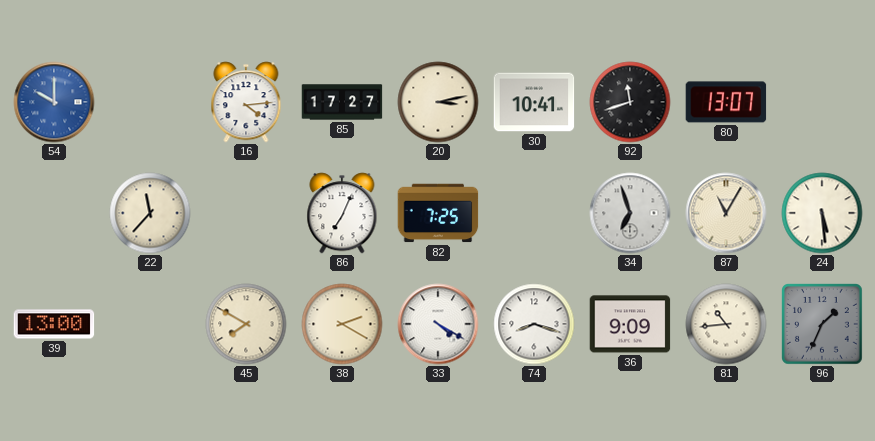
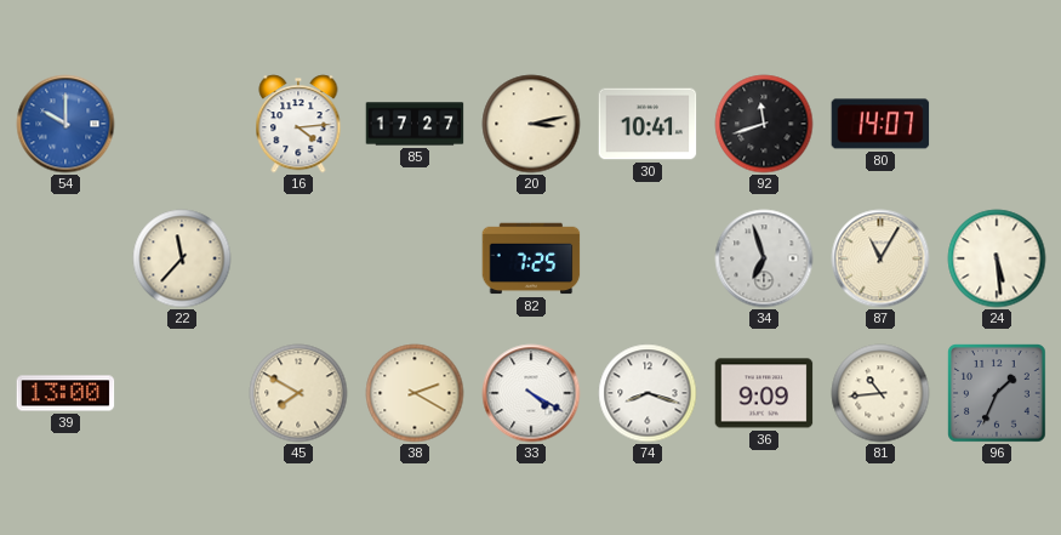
80: 13:07 -> 14:07 (880, 124)
86: 7:04 -> none (342, 213)
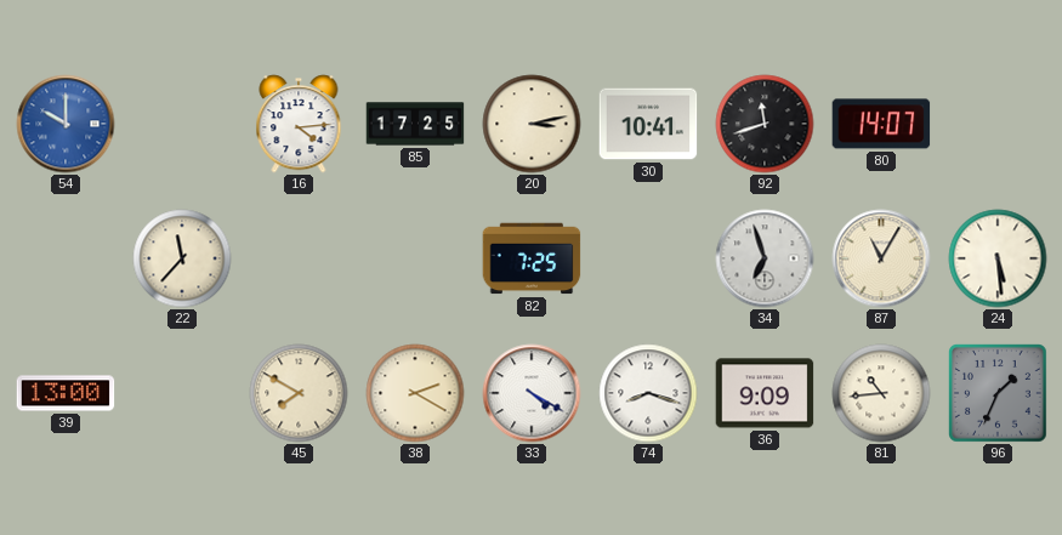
85: 17:27 -> 17:25 (415, 124)
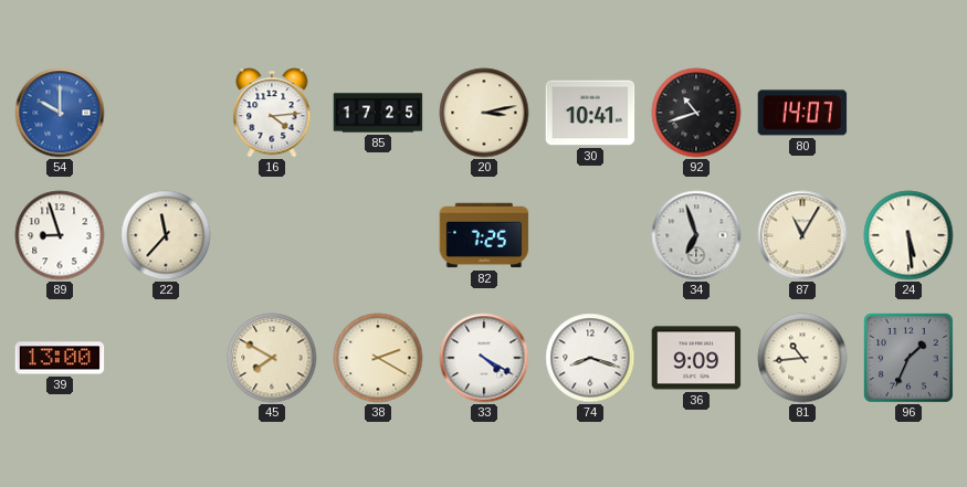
92: 11:42 -> 10:42 (696, 113)
89: none -> 8:57 (60, 235)
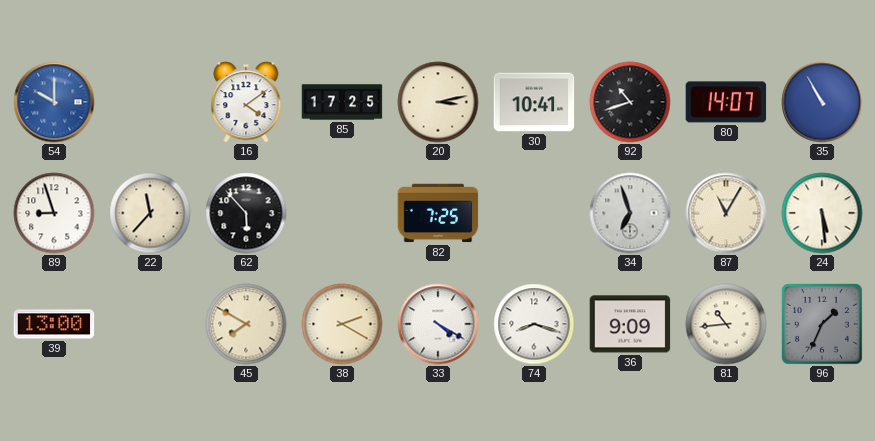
16: 4:14 -> 4:09 (246, 102)
35: none -> 10:55 (822, 102)
62: none -> 5:53 (246, 213)
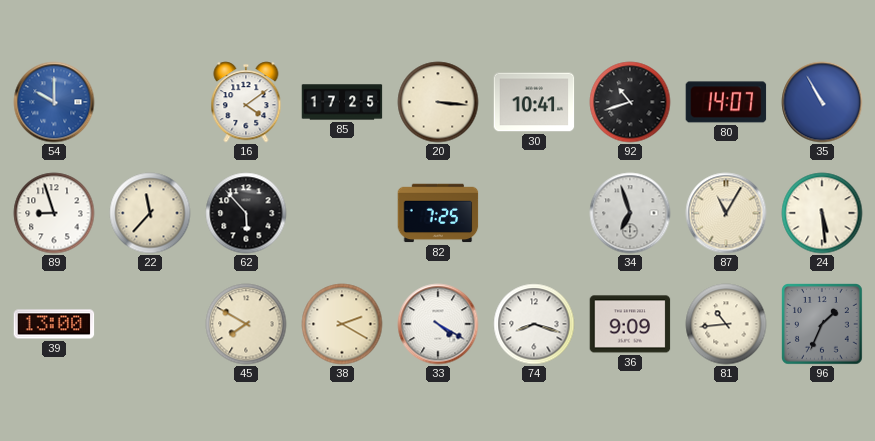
20: 3:13 -> 3:16 (438, 102)
